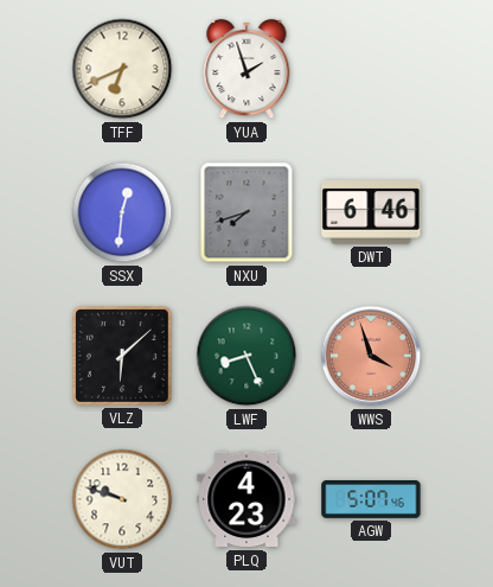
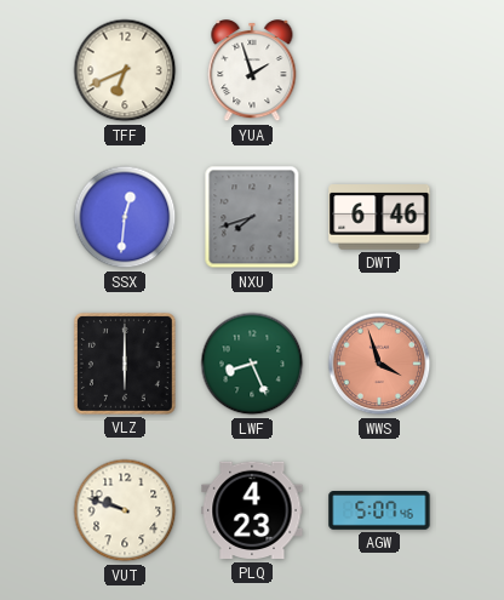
VLZ: 6:08 -> 6:00 (125, 364)
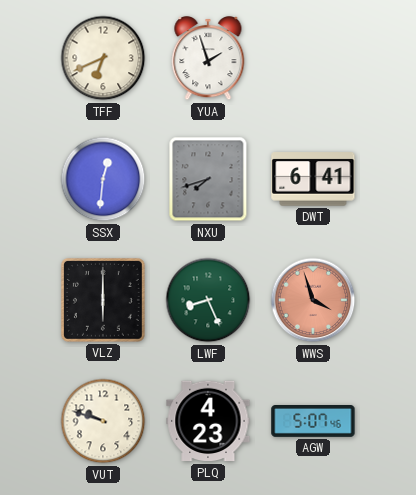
DWT: 6:46 -> 6:41 (313, 179)
